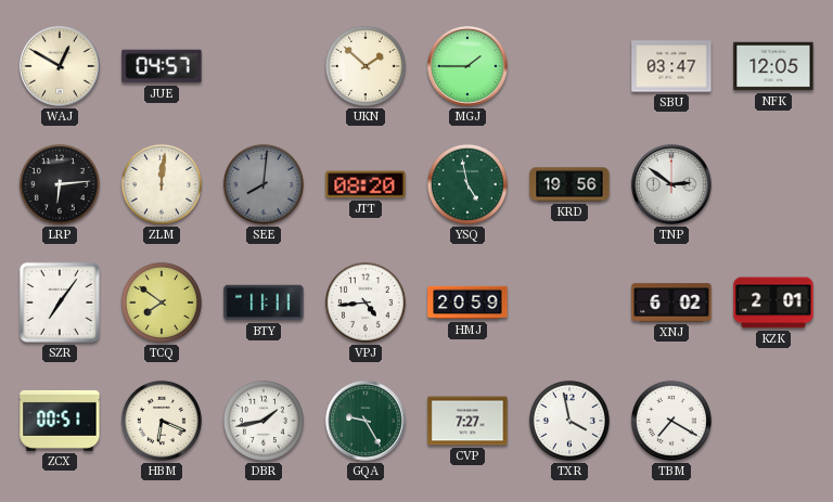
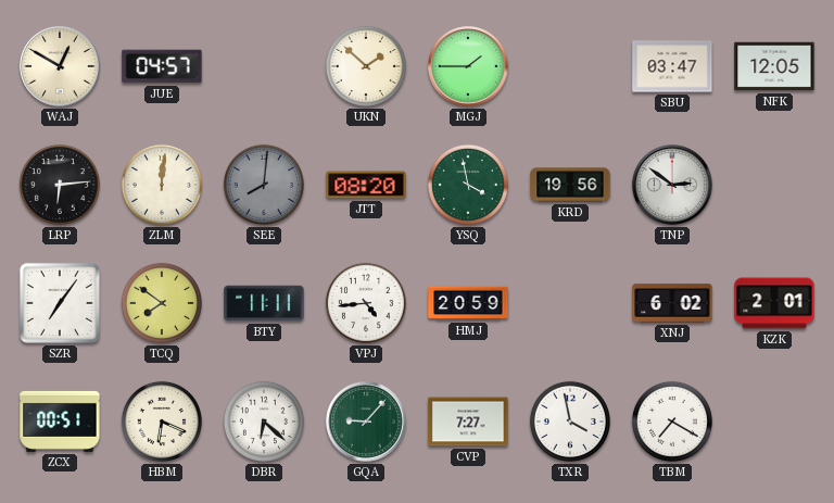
YSQ: 4:58 -> 3:58 (468, 185)
DBR: 1:43 -> 6:22 (264, 422)
GQA: 9:25 -> 9:07 (366, 422)
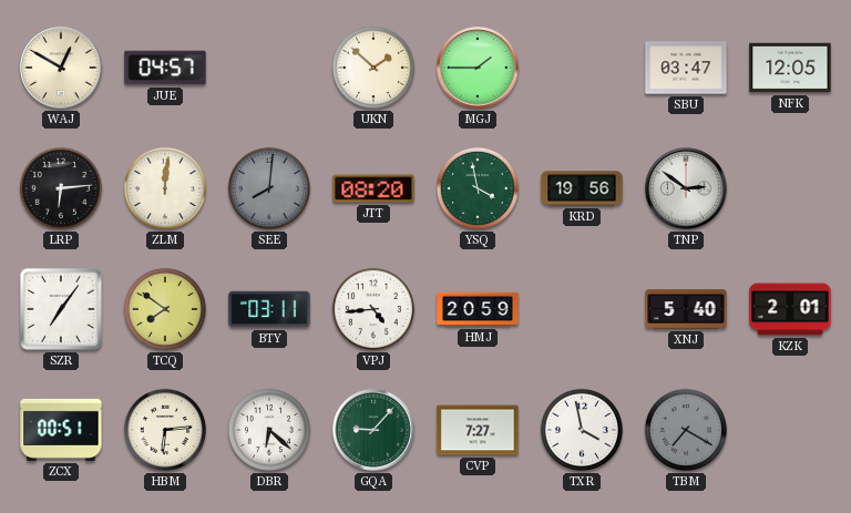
BTY: 11:11 -> 03:11 (269, 309)
XNJ: 6:02 -> 5:40 (686, 309)
HBM: 6:19 -> 6:14 (165, 430)
TBM dial: white -> grey (686, 430)
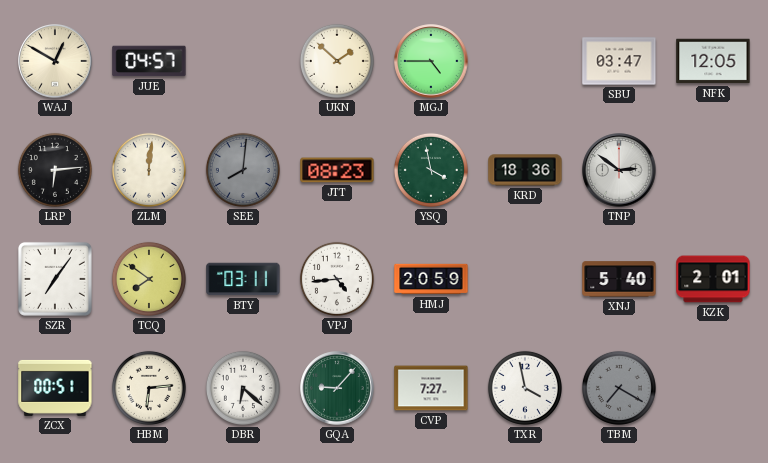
MGJ: 1:45 -> 4:45 (431, 61)
JTT: 08:20 -> 08:23 (337, 170)
KRD: 19:56 -> 18:36 (525, 170)
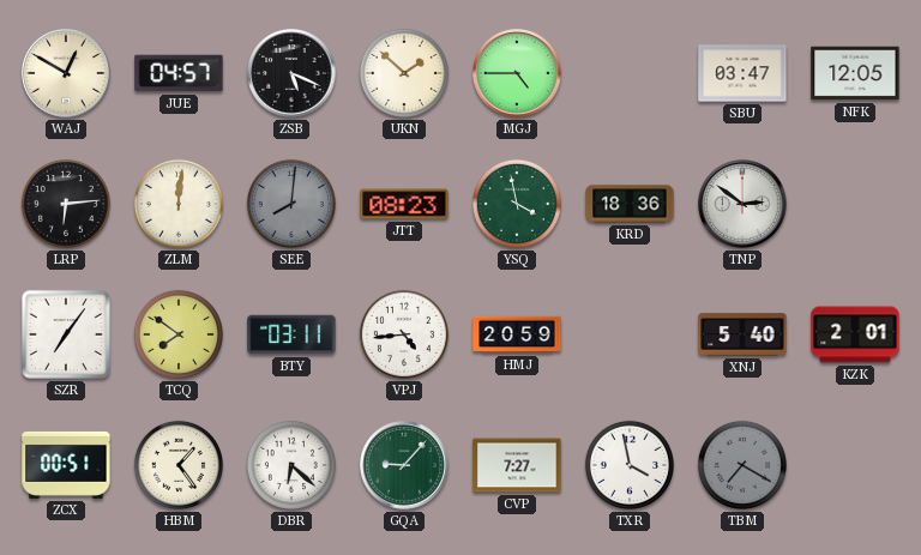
ZSB: none -> 5:19 (291, 73)
HBM: 6:14 -> 1:24 (179, 465)
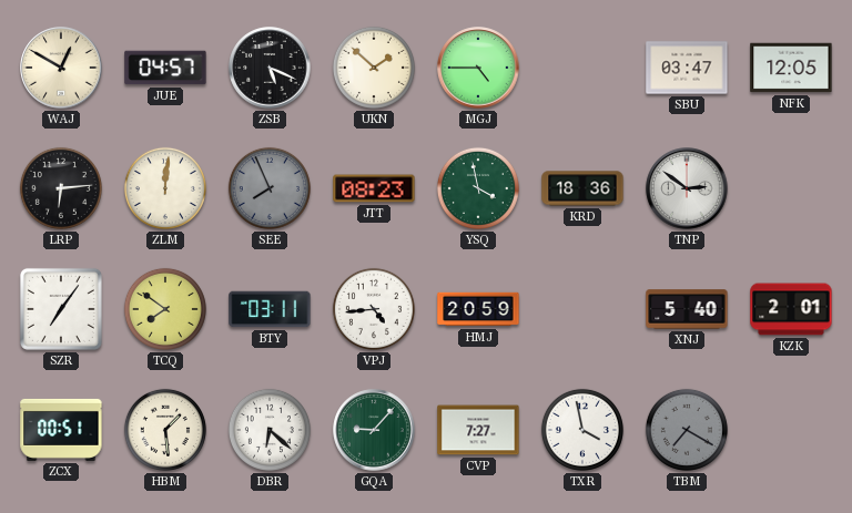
SEE: 8:01 -> 7:56 (270, 188)
HBM: 1:24 -> 1:29 (165, 430)
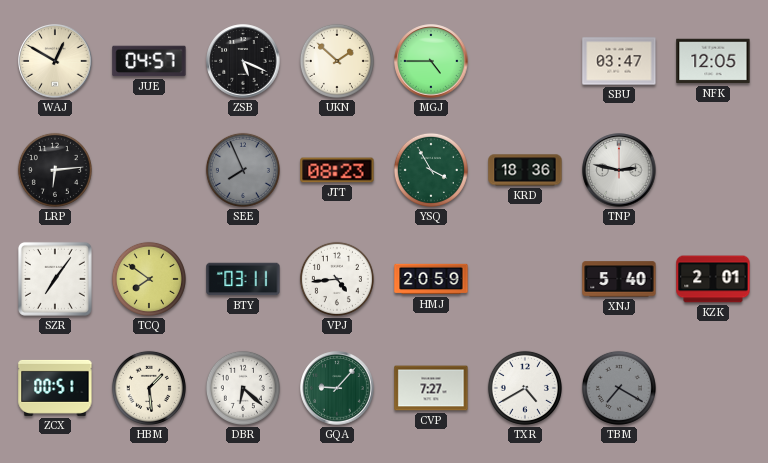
ZLM: 12:01 -> none (165, 188)
YSQ: 3:58 -> 3:55 (431, 170)
TNP: 2:51 -> 2:47 (619, 170)
TXR: 3:58 -> 4:40 (525, 388)
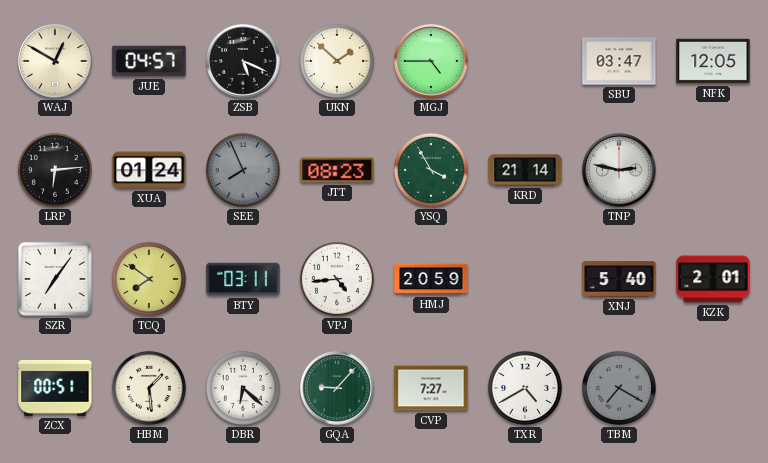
XUA: none -> 01:24 (149, 170)
KRD: 18:36 -> 21:14 (525, 170)
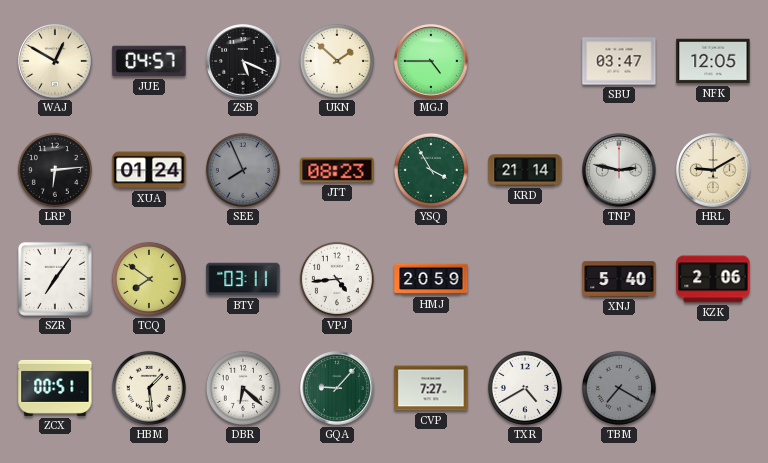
HRL: none -> 9:10 (713, 170)
KZK: 2:01 -> 2:06 (713, 279)
